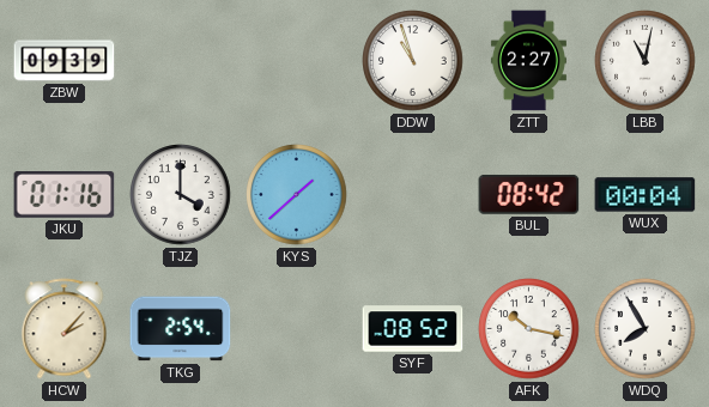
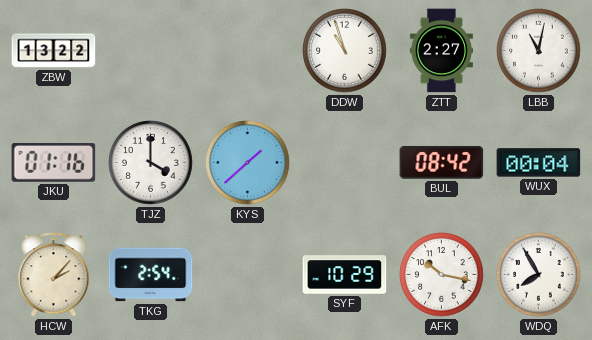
ZBW: 09:39 -> 13:22 (54, 51)
SYF: 08:52 -> 10:29 (345, 275)
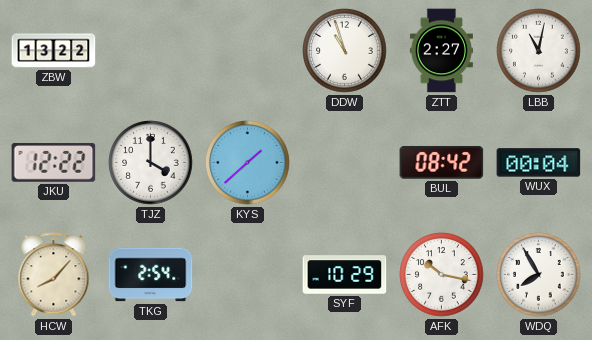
JKU: 01:16 -> 12:22 (54, 163)
HCW: 2:07 -> 8:07 (54, 275)
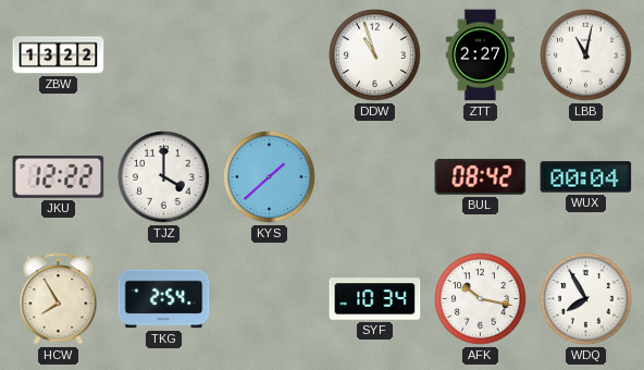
HCW: 8:07 -> 7:55 (59, 299)
SYF: 10:29 -> 10:34 (375, 299)
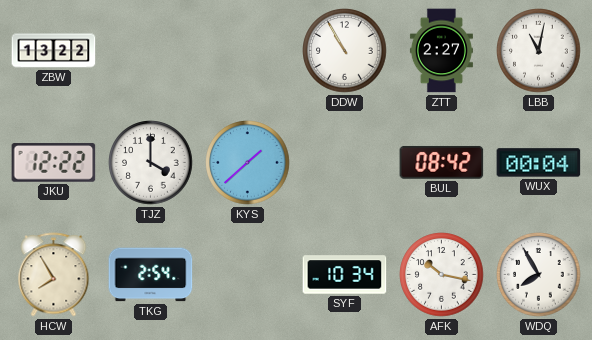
DDW: 10:57 -> 10:55 (345, 51)
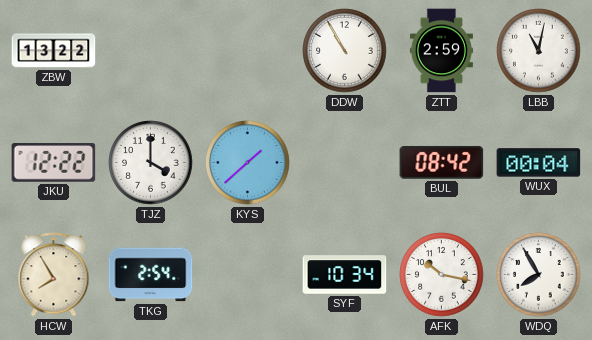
ZTT: 2:27 -> 2:59 (441, 51)
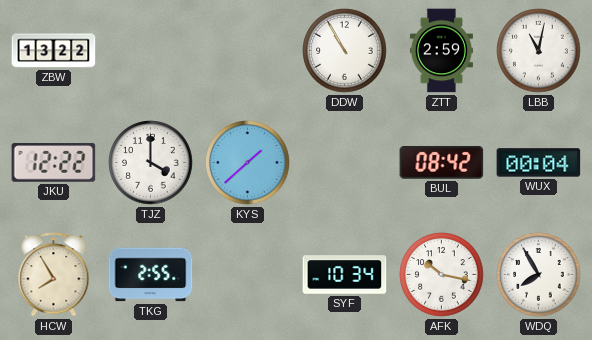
TKG: 2:54 -> 2:55 (151, 275)
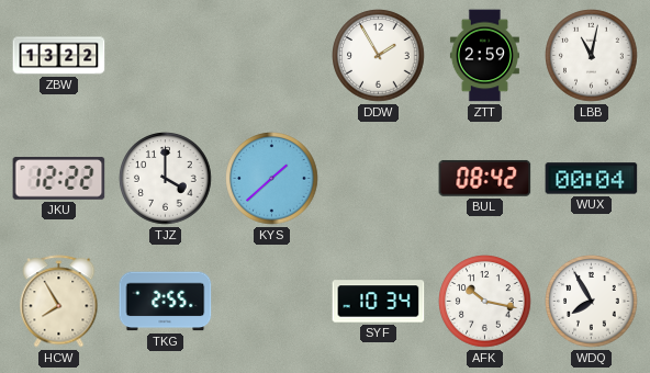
DDW: 10:55 -> 1:55 (379, 56)
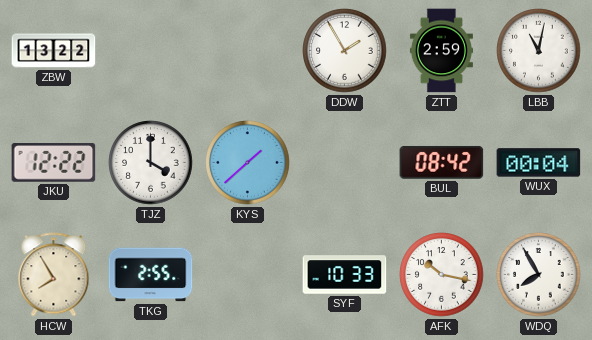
SYF: 10:34 -> 10:33 (345, 275)
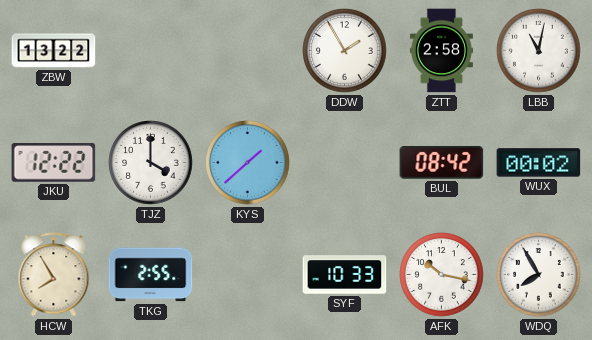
ZTT: 2:59 -> 2:58 (441, 51)
WUX: 00:04 -> 00:02 (539, 163)
